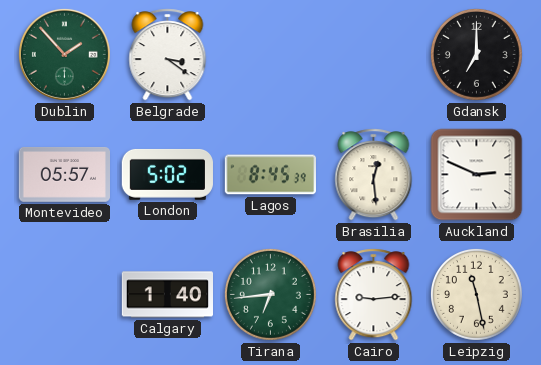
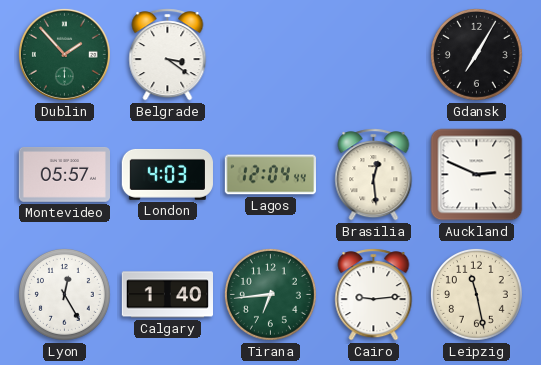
Gdansk: 7:00 -> 7:05 (476, 54)
London: 5:02 -> 4:03 (167, 174)
Lagos: 8:45 -> 12:04 (270, 175)
Lyon: none -> 12:25 (64, 294)
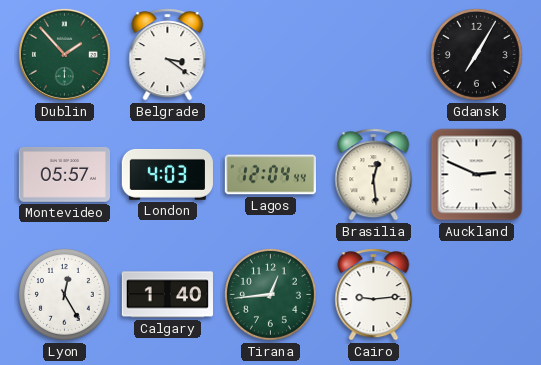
Tirana: 6:44 -> 12:44 (270, 294)
Leipzig: 11:28 -> none (476, 294)
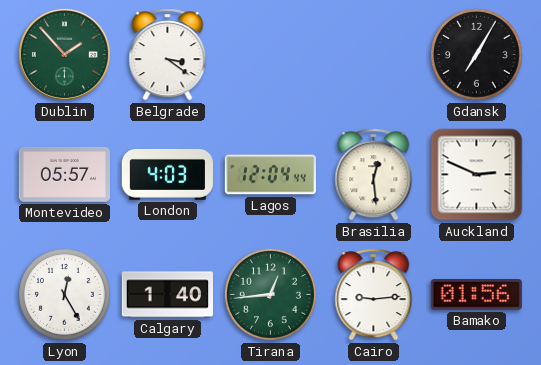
Bamako: none -> 01:56 (476, 295)
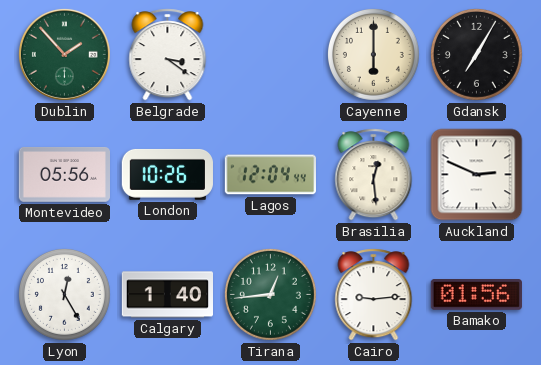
Cayenne: none -> 6:00 (373, 54)
Montevideo: 05:57 -> 05:56 (64, 174)
London: 4:03 -> 10:26 (167, 174)
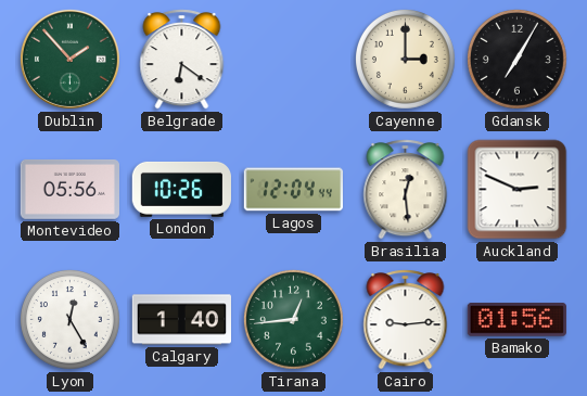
Belgrade: 3:21 -> 6:21 (182, 60)
Cayenne: 6:00 -> 3:00 (405, 59)
